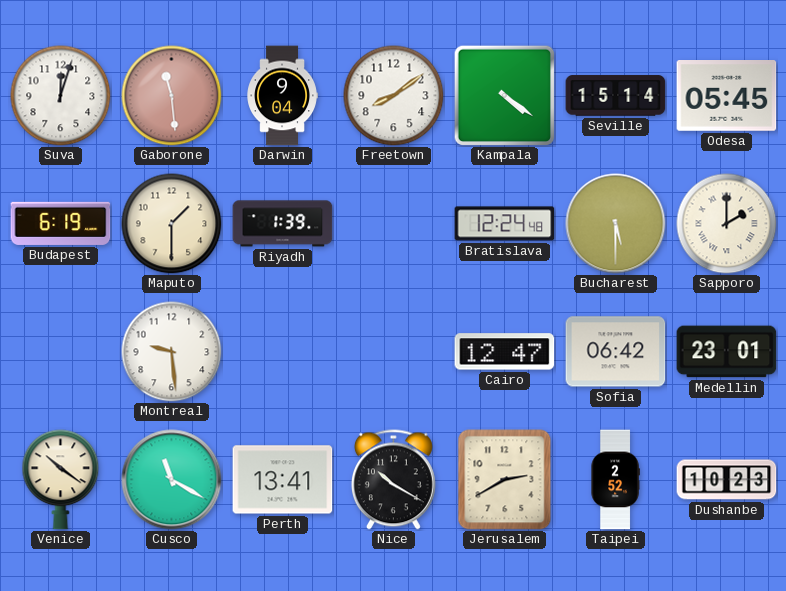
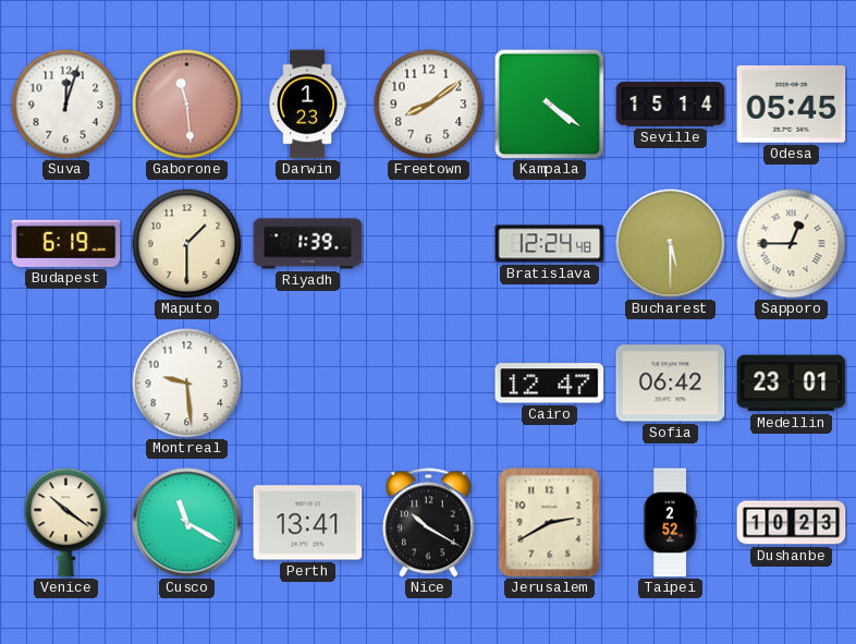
Darwin: 9:04 -> 1:23 (307, 105)
Sapporo: 2:00 -> 12:45 (792, 244)
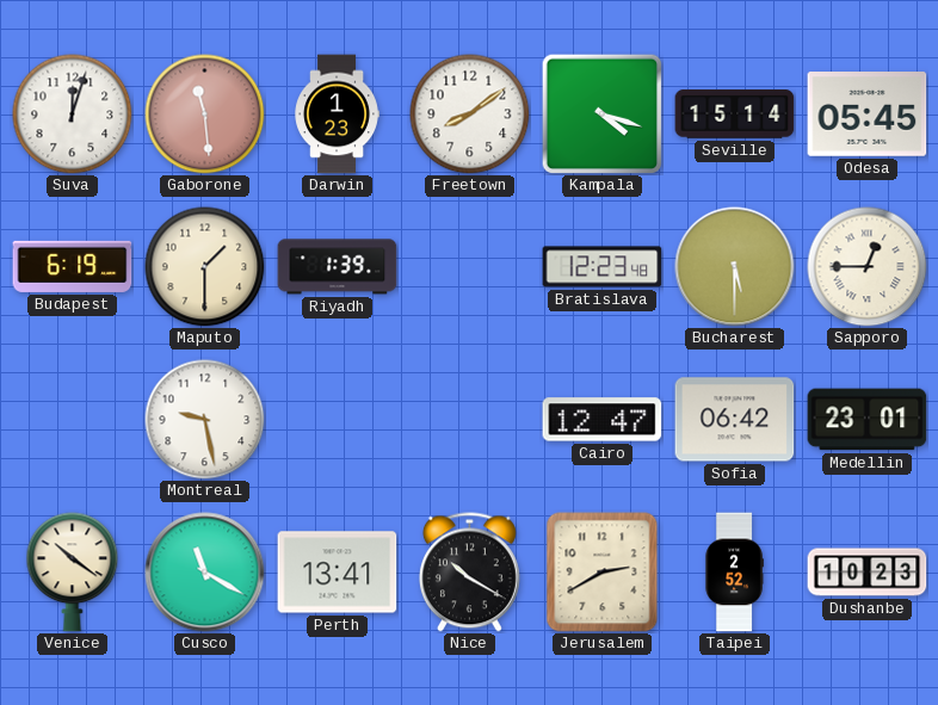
Kampala: 4:21 -> 4:18 (601, 113)
Bratislava: 12:24 -> 12:23 (603, 267)
Montreal: 9:29 -> 9:28 (205, 420)
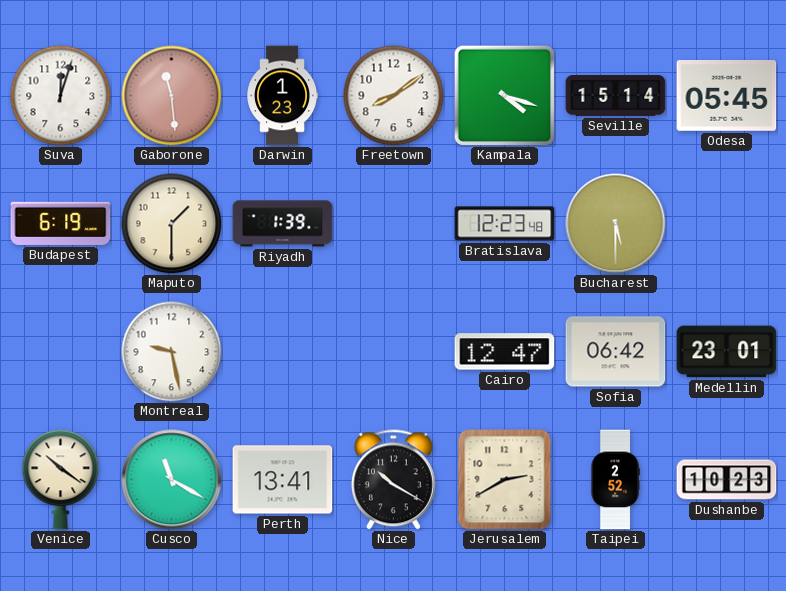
Sapporo: 12:45 -> none (868, 267)
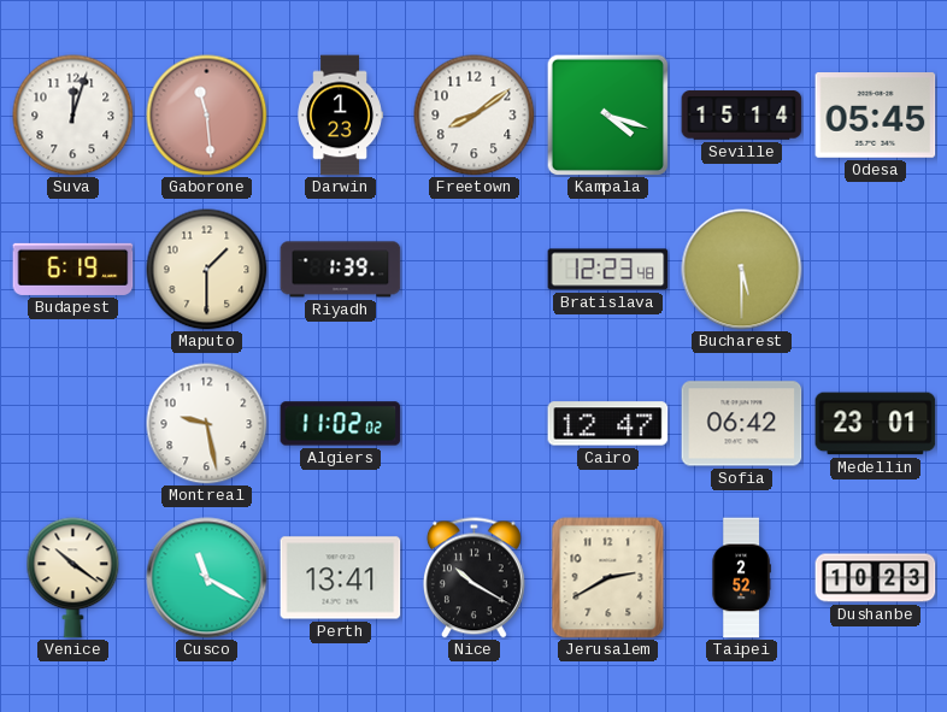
Algiers: none -> 11:02 (341, 424)
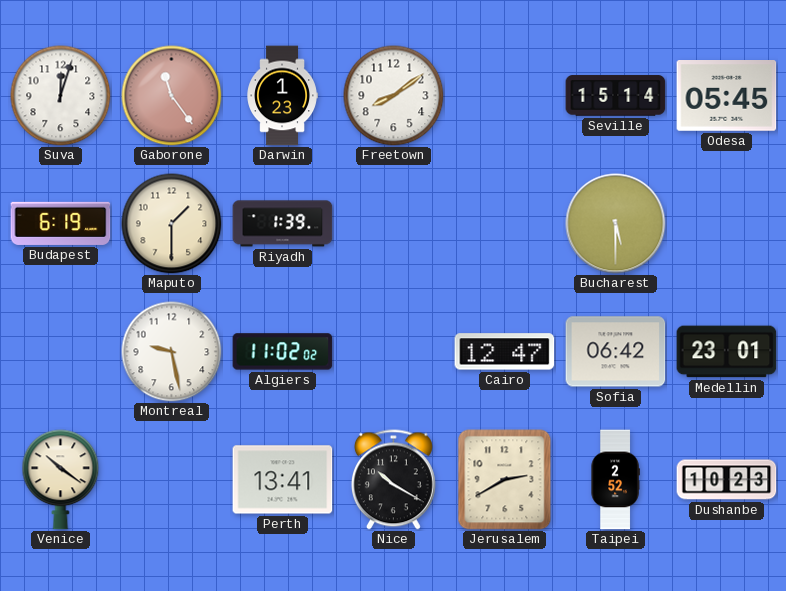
Gaborone: 11:29 -> 11:24 (172, 96)
Kampala: 4:18 -> none (607, 114)
Bratislava: 12:23 -> none (608, 270)
Cusco: 11:20 -> none (207, 578)
